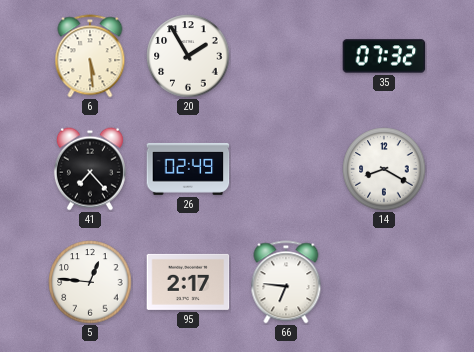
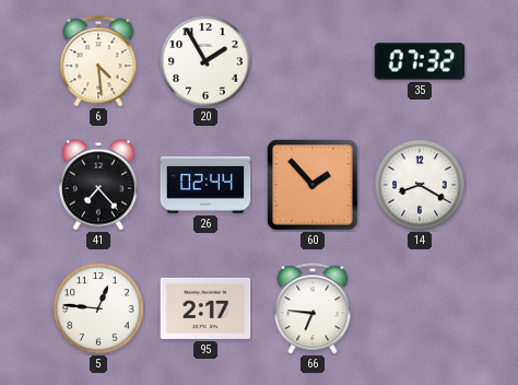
6: 5:29 -> 4:29 (98, 61)
26: 02:49 -> 02:44 (205, 185)
60: none -> 1:53 (313, 185)
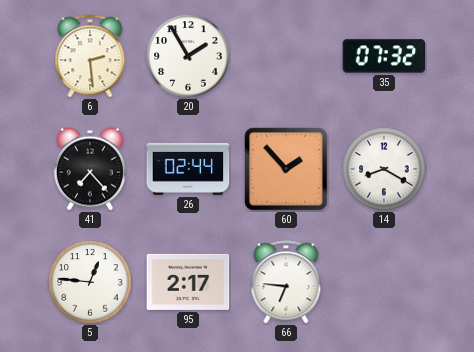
6: 4:29 -> 2:29 (90, 56)
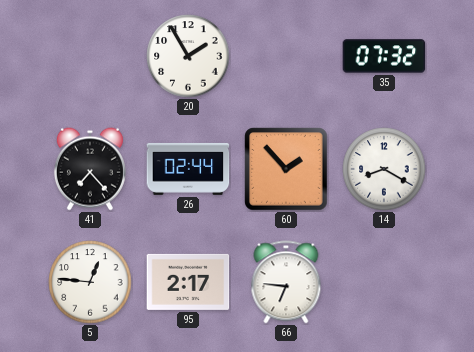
6: 2:29 -> none (90, 56)
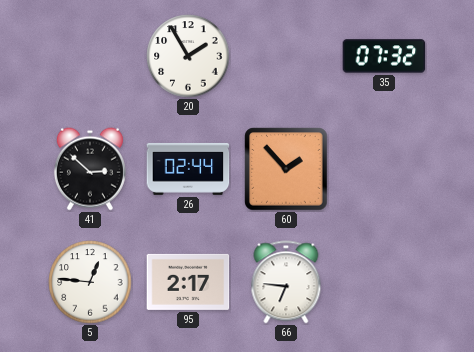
41: 7:23 -> 2:52 (90, 169)
14: 8:20 -> none (384, 169)
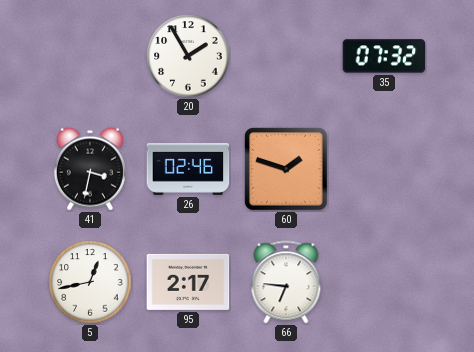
41: 2:52 -> 3:32 (90, 169)
26: 02:44 -> 02:46 (188, 169)
60: 1:53 -> 1:48 (286, 169)
5: 12:46 -> 12:43 (90, 282)
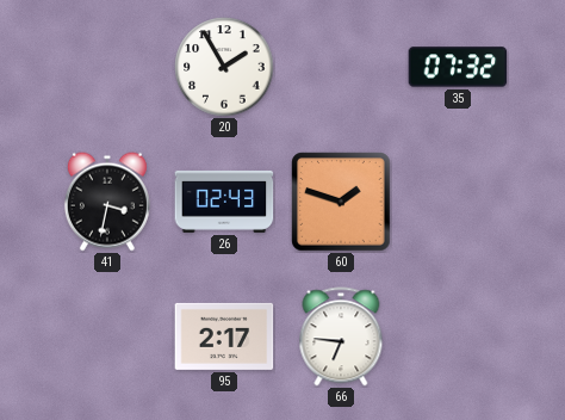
26: 02:46 -> 02:43 (224, 202)
5: 12:43 -> none (90, 282)
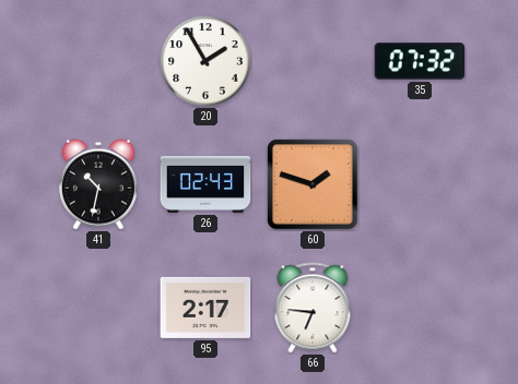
41: 3:32 -> 10:32 (98, 184)
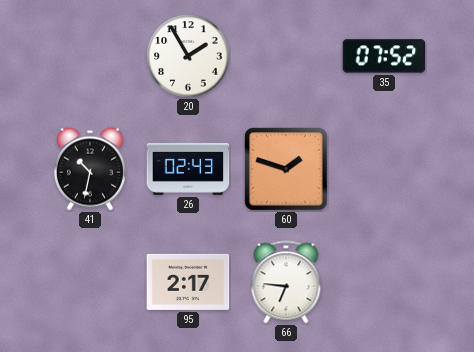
35: 07:32 -> 07:52 (384, 56)
